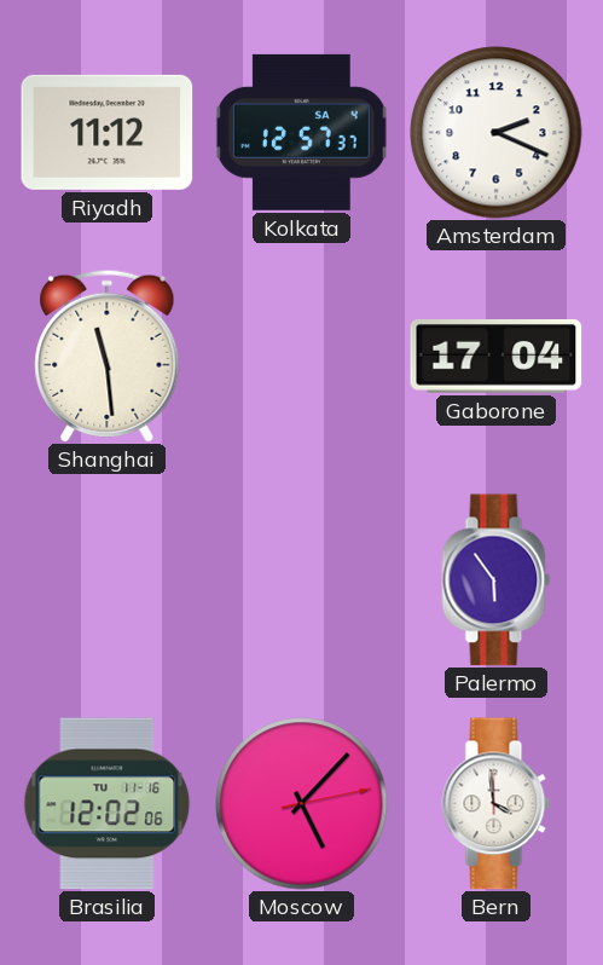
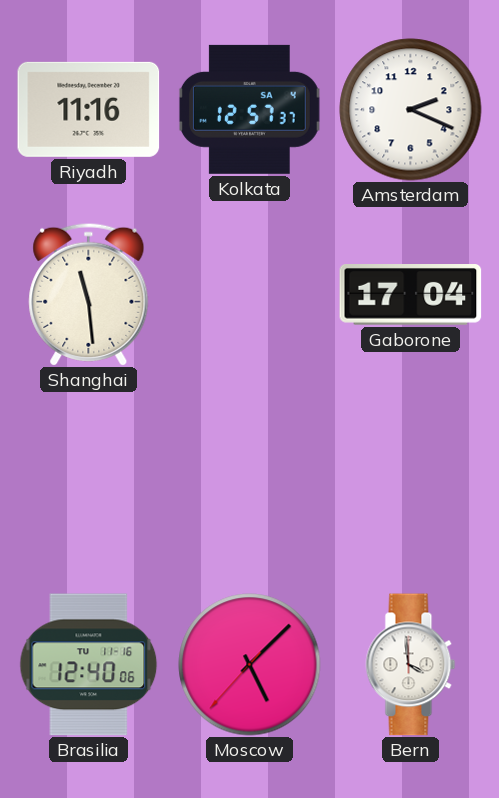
Riyadh: 11:12 -> 11:16 (89, 109)
Palermo: 5:54 -> none (497, 580)
Brasilia: 12:02 -> 12:40 (89, 665)
Moscow: 5:07:13 -> 5:07:37 (250, 665)
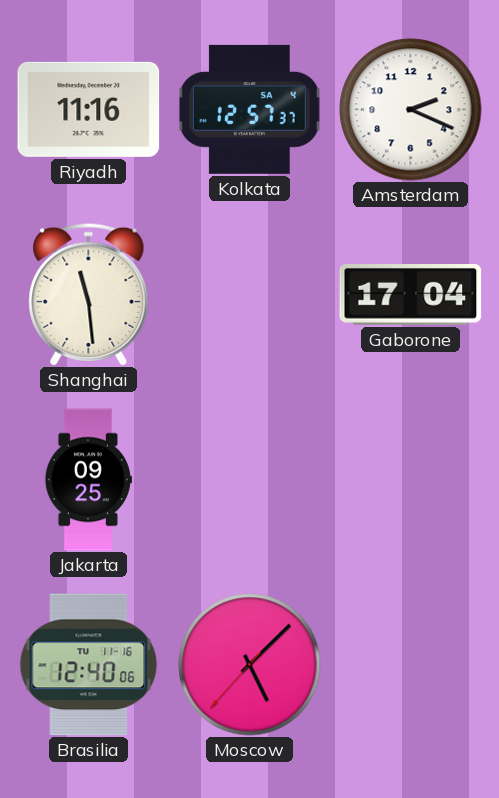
Jakarta: none -> 09:25 (88, 480)
Bern: 3:59 -> none (411, 665)
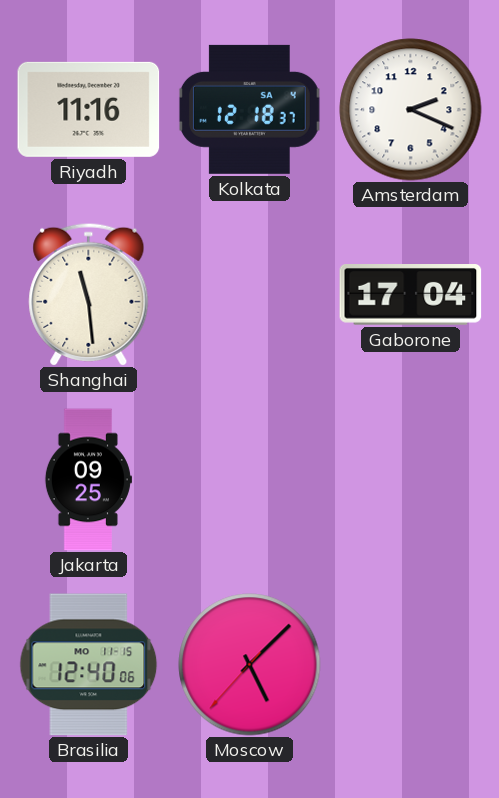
Kolkata: 12:57 -> 12:18 (249, 109)
Brasilia date: TU 11-16 -> MO 11-15 (89, 665)
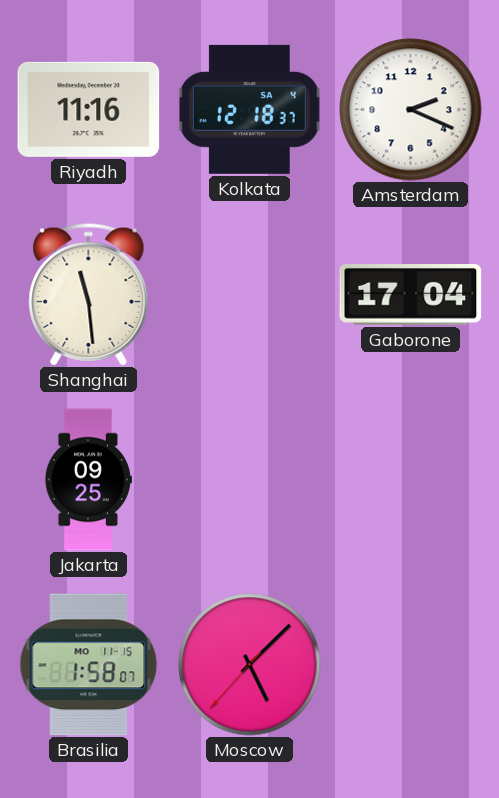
Brasilia: 12:40 -> 1:58 (89, 665)
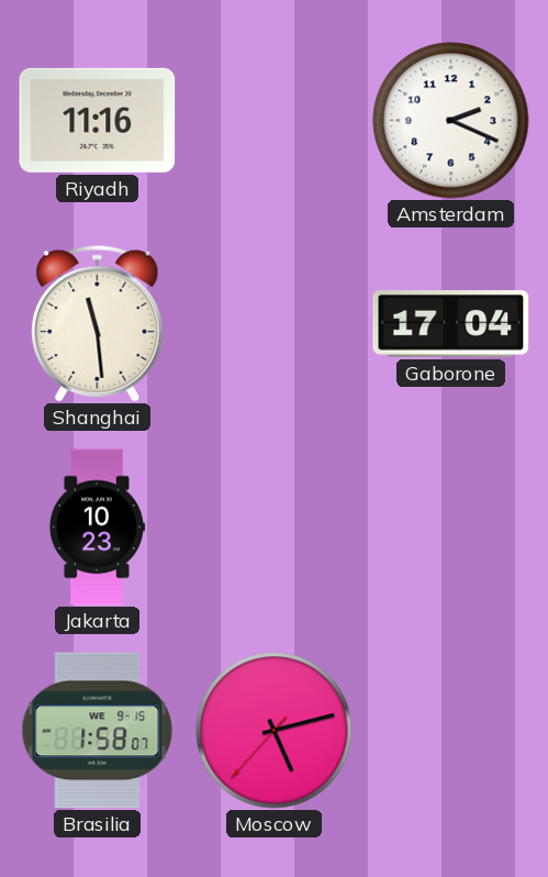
Kolkata: 12:18 -> none (249, 109)
Jakarta: 09:25 -> 10:23 (97, 528)
Brasilia date: MO 11-15 -> WE 9-15 (98, 731)
Moscow: 5:07 -> 5:12 (275, 731)
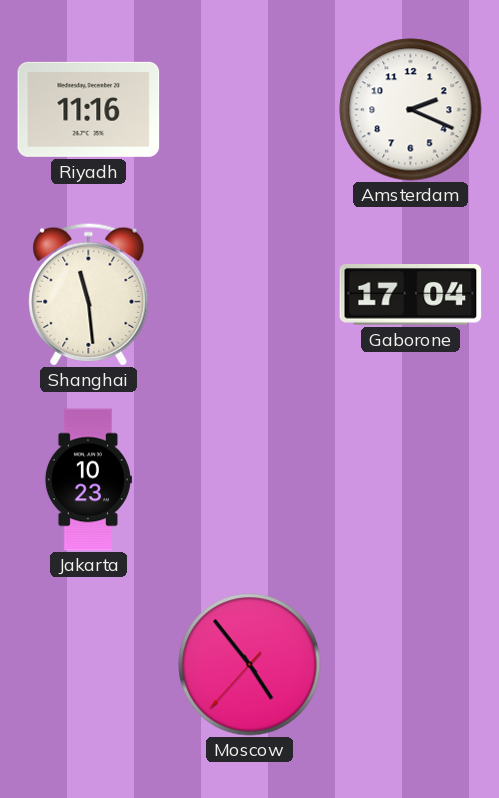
Brasilia: 1:58 -> none (98, 731)
Moscow: 5:12 -> 4:53 (250, 665)
